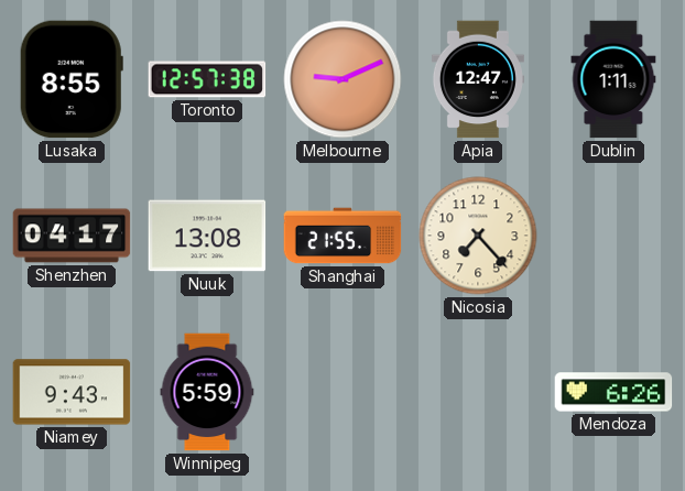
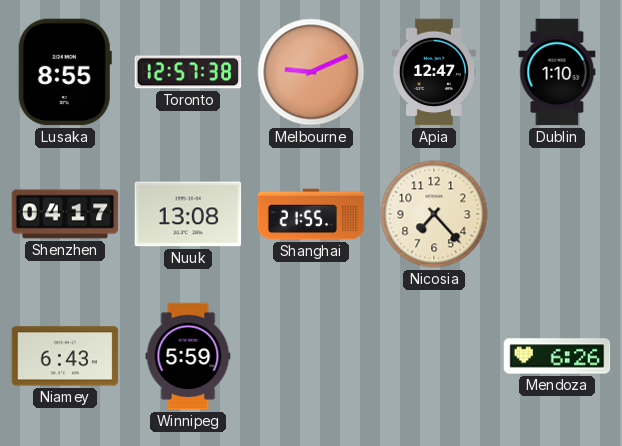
Dublin: 1:11 -> 1:10 (557, 72)
Niamey: 9:43 -> 6:43 (65, 356)
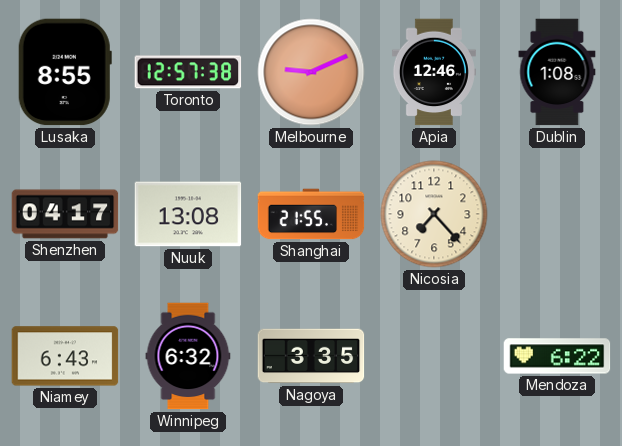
Apia: 12:47 -> 12:46 (434, 72)
Dublin: 1:10 -> 1:08 (557, 72)
Winnipeg: 5:59 -> 6:32 (188, 356)
Nagoya: none -> 3:35 (311, 356)
Mendoza: 6:26 -> 6:22 (557, 356)
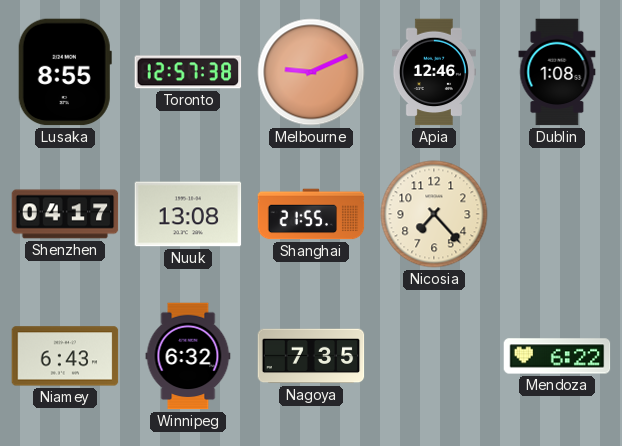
Nagoya: 3:35 -> 7:35 (311, 356)
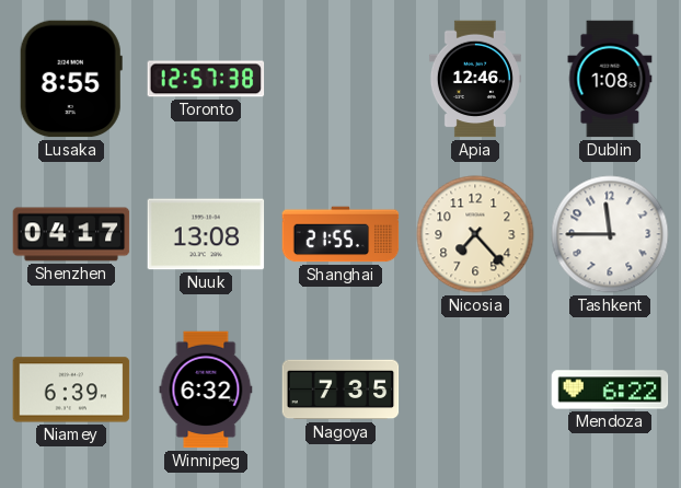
Melbourne: 9:11 -> none (311, 72)
Tashkent: none -> 11:45 (610, 234)
Niamey: 6:43 -> 6:39 (71, 390)
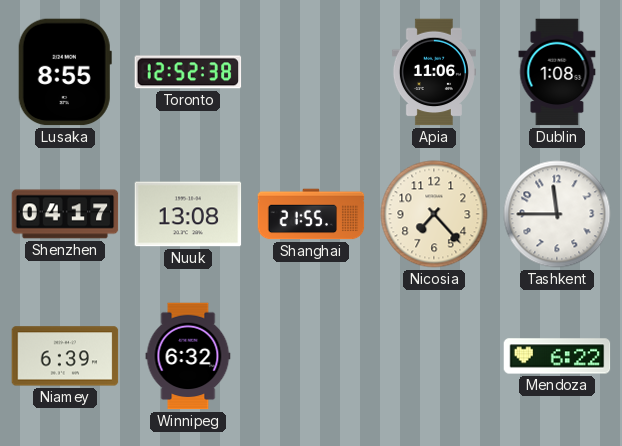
Toronto: 12:57 -> 12:52 (188, 72)
Apia: 12:46 -> 11:06 (434, 72)
Nagoya: 7:35 -> none (340, 390)
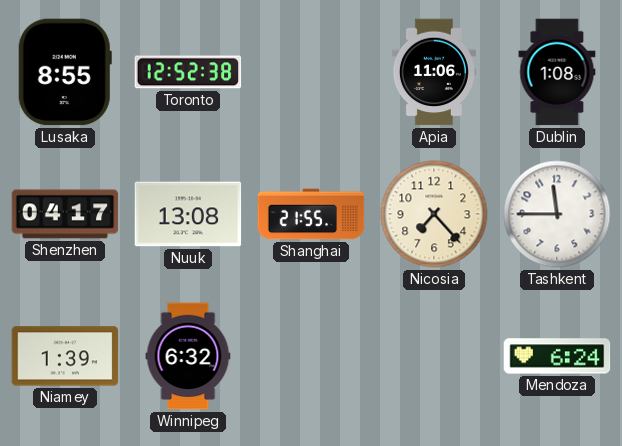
Niamey: 6:39 -> 1:39 (65, 356)
Mendoza: 6:22 -> 6:24 (557, 356)
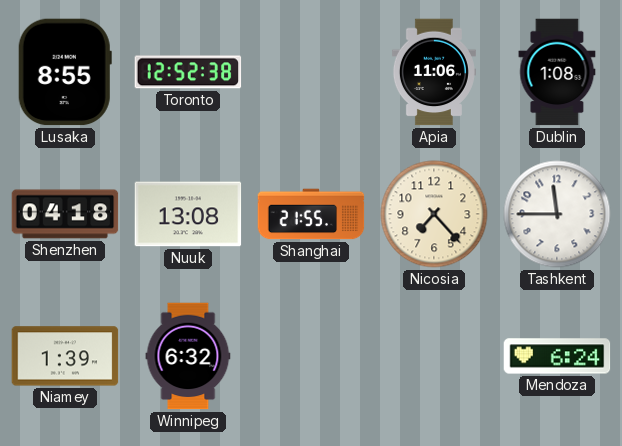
Shenzhen: 04:17 -> 04:18 (65, 214)
